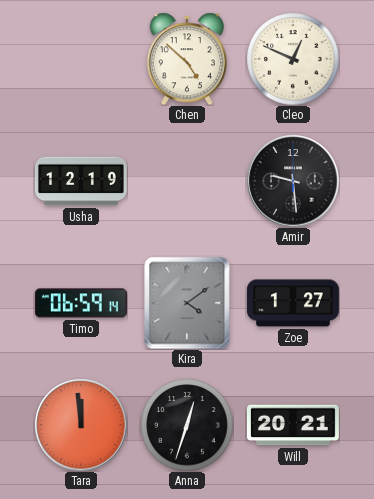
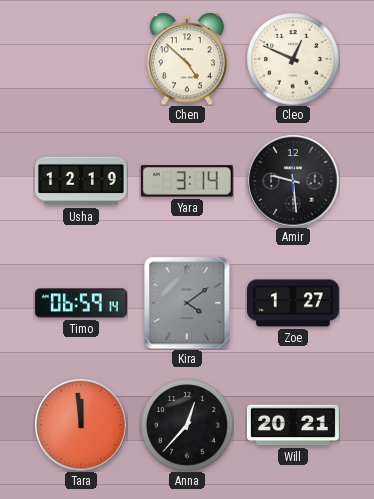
Yara: none -> 3:14 (187, 181)
Anna: 12:33 -> 12:37 (187, 425)
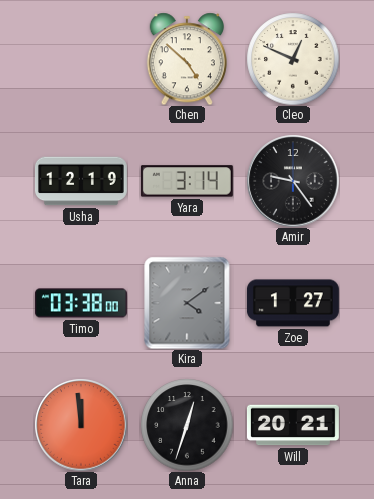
Amir: 9:29 -> 9:24 (293, 181)
Timo: 06:59 -> 03:38 (81, 303)
Anna: 12:37 -> 12:33 (187, 425)
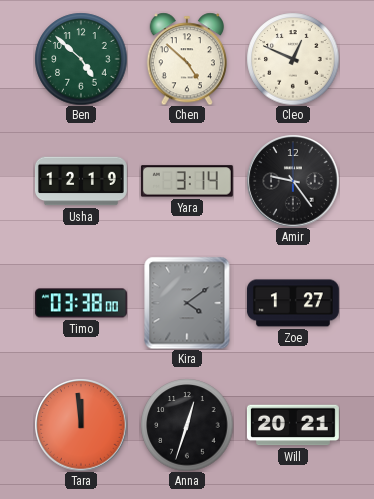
Ben: none -> 4:52 (81, 59)
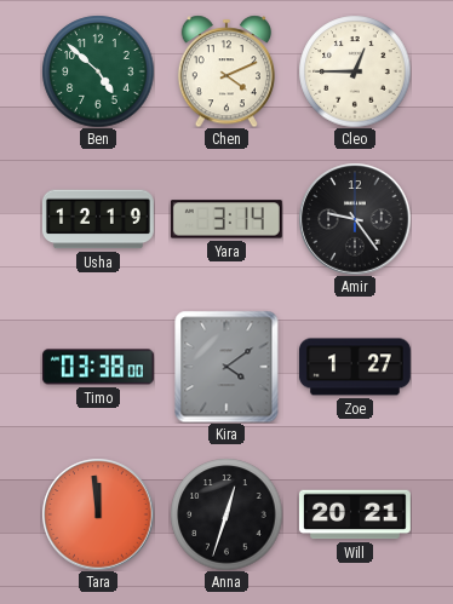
Chen: 4:52 -> 4:11 (226, 71)
Cleo: 12:49 -> 12:45 (355, 71)
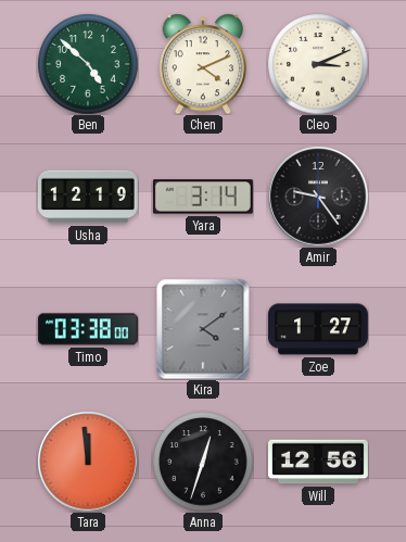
Cleo: 12:45 -> 3:11 (318, 64)
Will: 20:21 -> 12:56 (318, 462)
